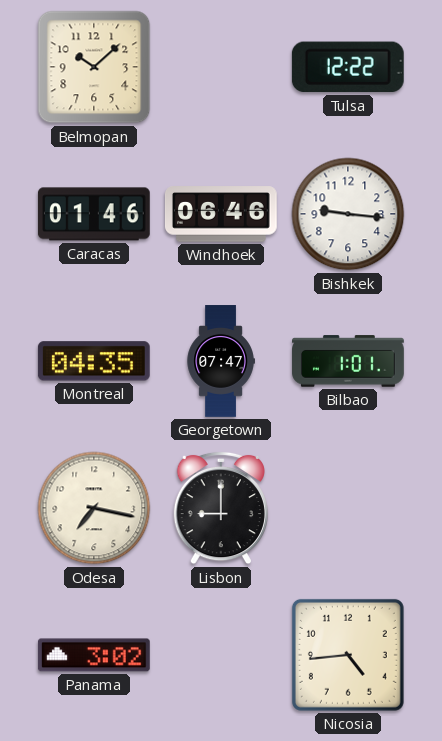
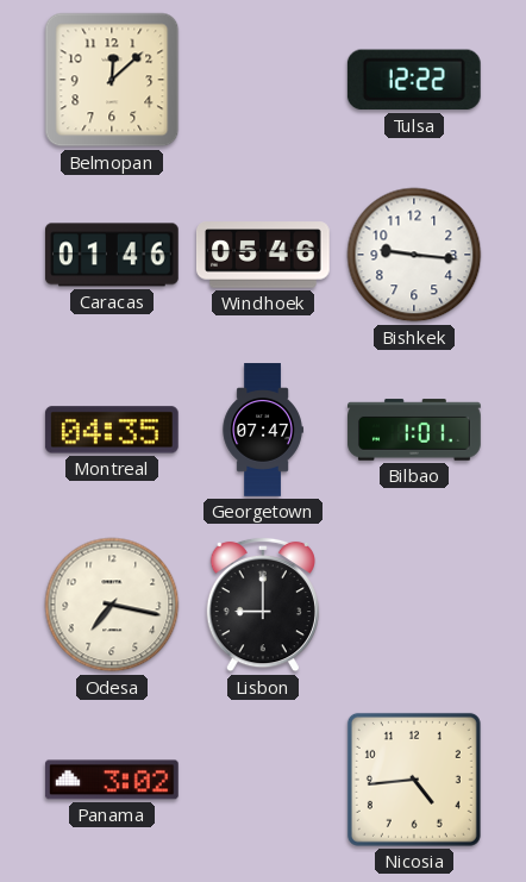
Belmopan: 10:08 -> 12:08 (112, 80)
Windhoek: 06:46 -> 05:46 (263, 255)
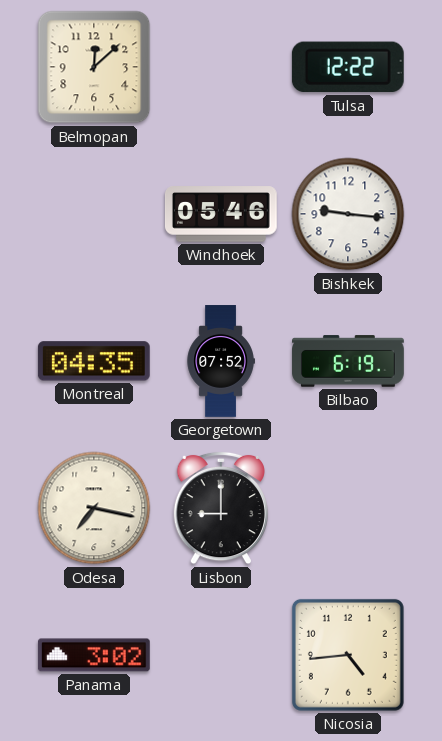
Caracas: 01:46 -> none (112, 255)
Georgetown: 07:47 -> 07:52 (221, 361)
Bilbao: 1:01 -> 6:19 (348, 361)
